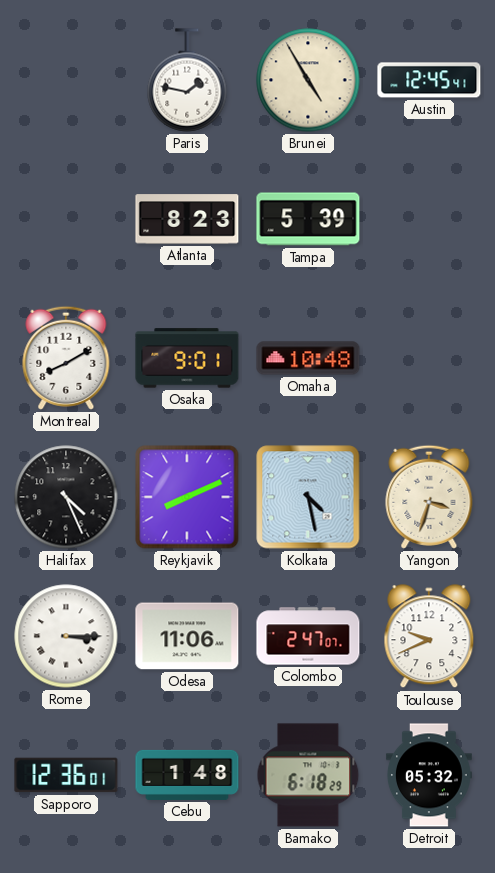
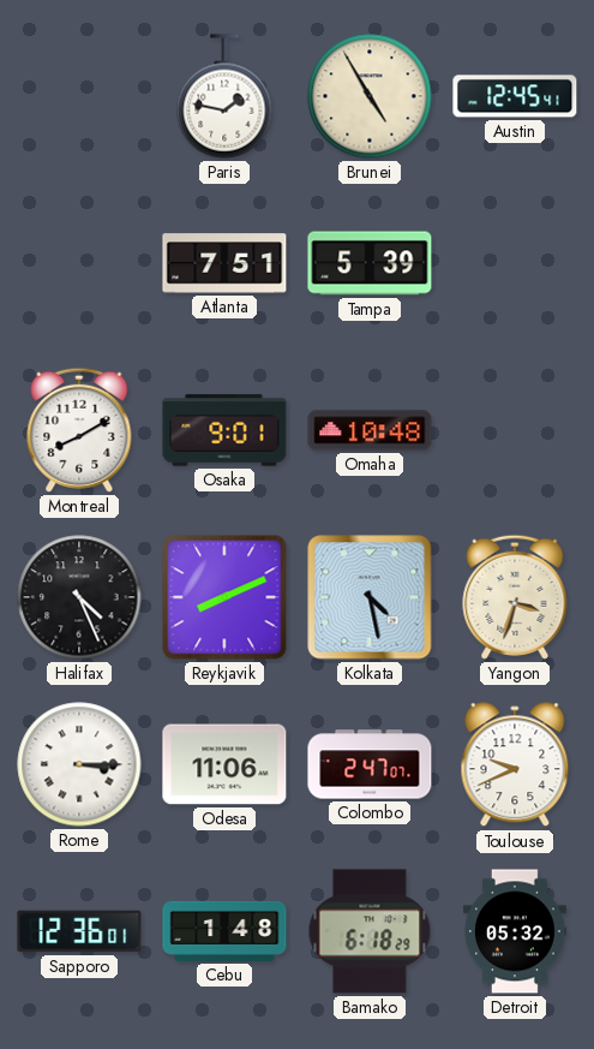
Atlanta: 8:23 -> 7:51 (224, 263)
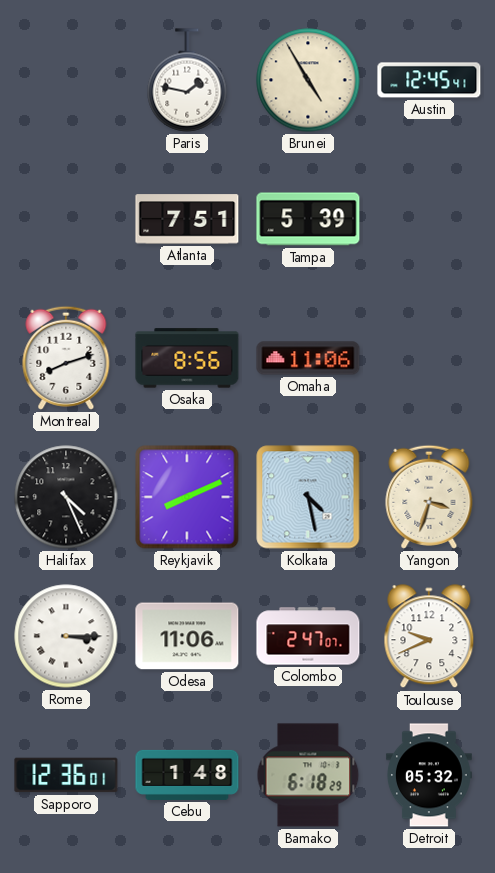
Montreal: 8:10 -> 8:12 (66, 358)
Osaka: 9:01 -> 8:56 (187, 358)
Omaha: 10:48 -> 11:06 (308, 358)
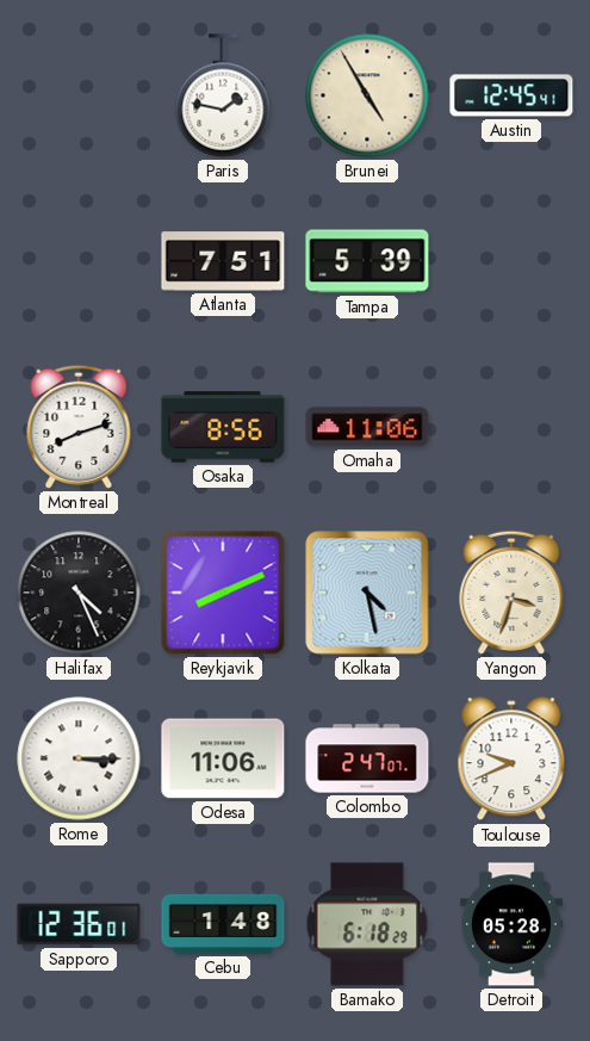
Detroit: 05:32 -> 05:28 (511, 924)
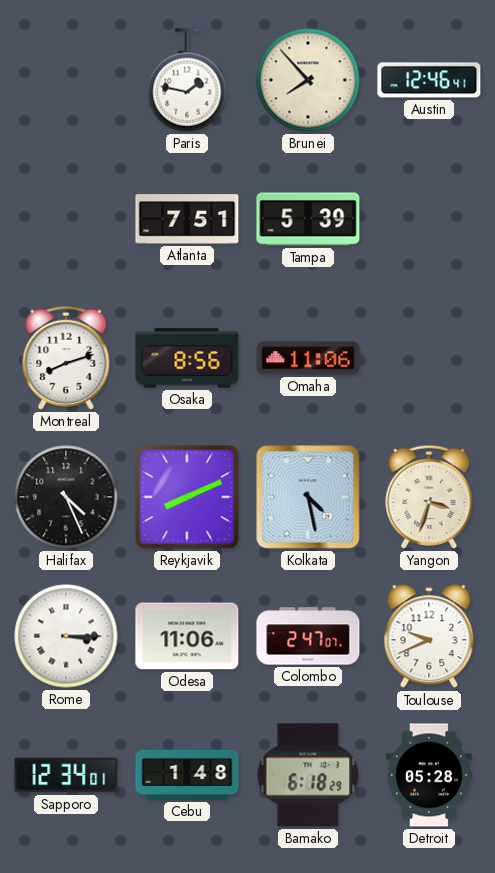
Brunei: 4:55 -> 7:53 (308, 80)
Austin: 12:45 -> 12:46 (429, 80)
Sapporo: 12:36 -> 12:34 (66, 775)
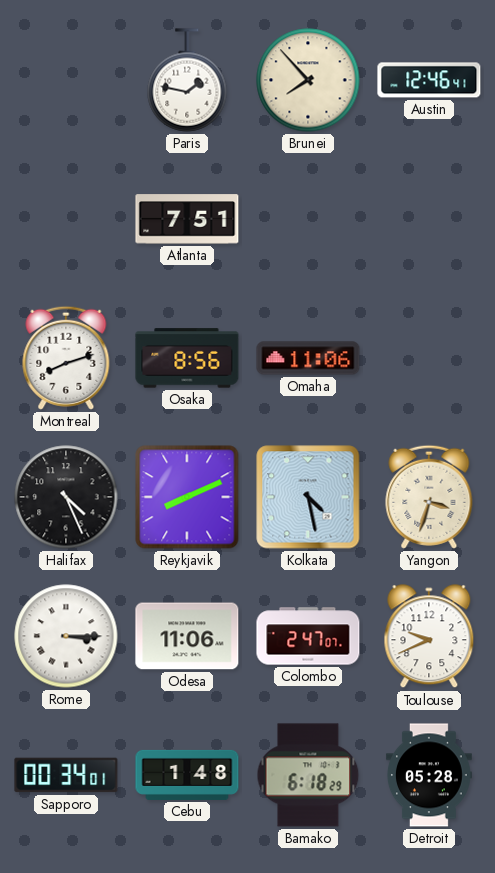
Tampa: 5:39 -> none (308, 219)
Sapporo: 12:34 -> 00:34 (66, 775)
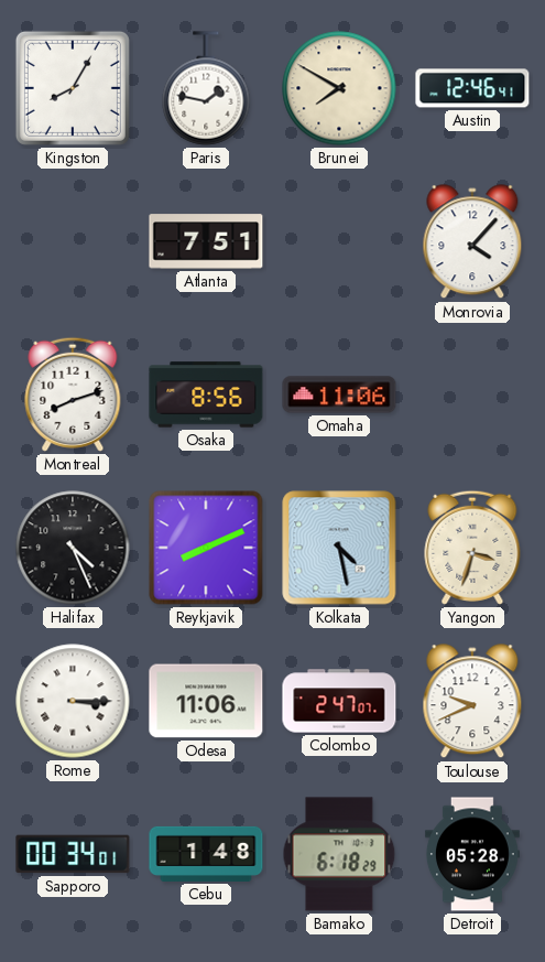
Kingston: none -> 8:05 (73, 88)
Brunei: 7:53 -> 7:50 (339, 88)
Monrovia: none -> 4:07 (472, 242)
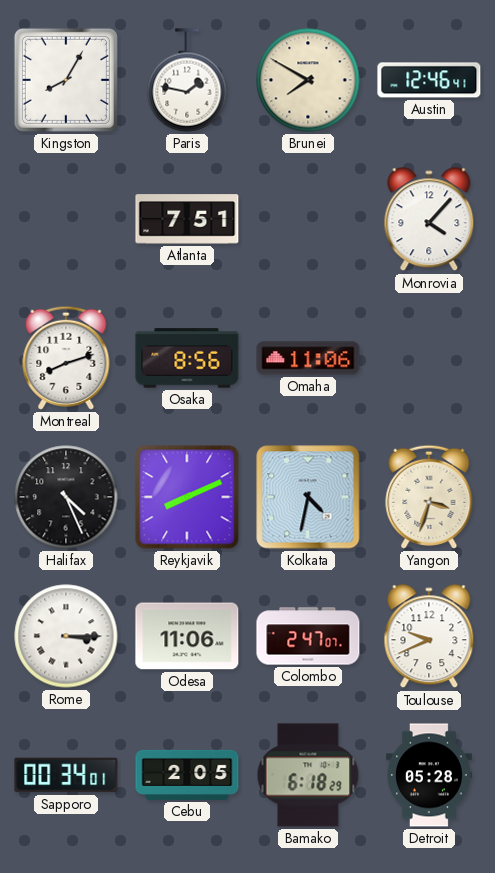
Kolkata: 4:28 -> 4:32 (308, 497)
Cebu: 1:48 -> 2:05 (187, 775)
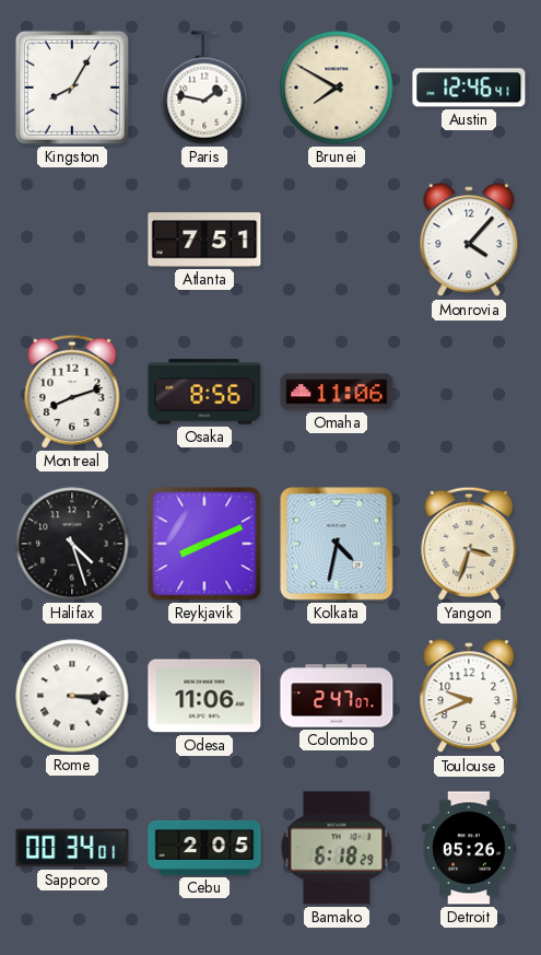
Halifax: 4:26 -> 4:27 (72, 544)
Detroit: 05:28 -> 05:26 (469, 848)
